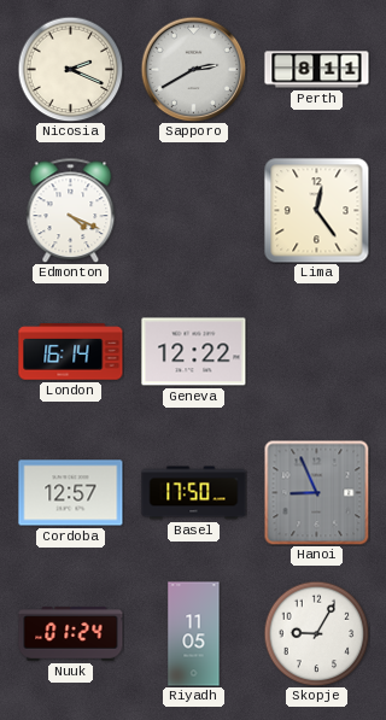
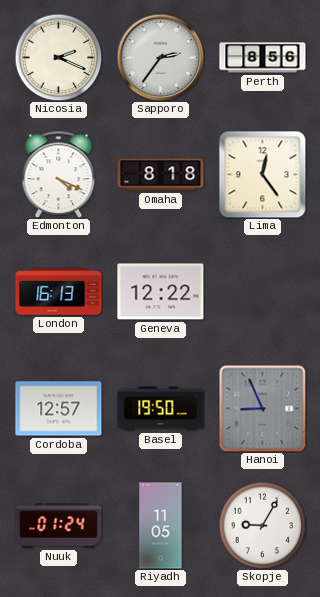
Sapporo: 2:40 -> 2:36 (160, 57)
Perth: 8:11 -> 8:56 (263, 58)
Omaha: none -> 8:18 (161, 175)
London: 16:14 -> 16:13 (59, 292)
Basel: 17:50 -> 19:50 (161, 409)
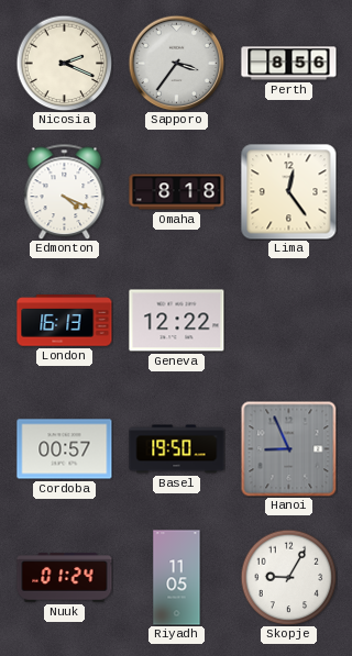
Sapporo: 2:36 -> 3:36 (176, 63)
Cordoba: 12:57 -> 00:57 (65, 449)
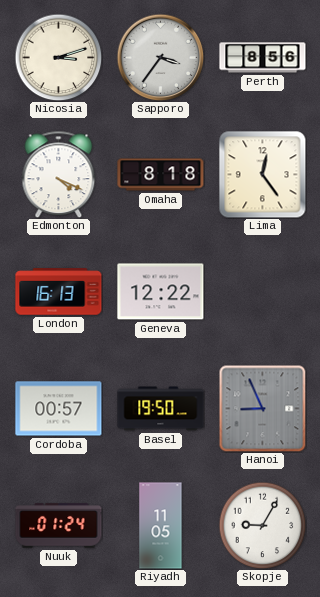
Nicosia: 2:19 -> 3:12 (58, 57)
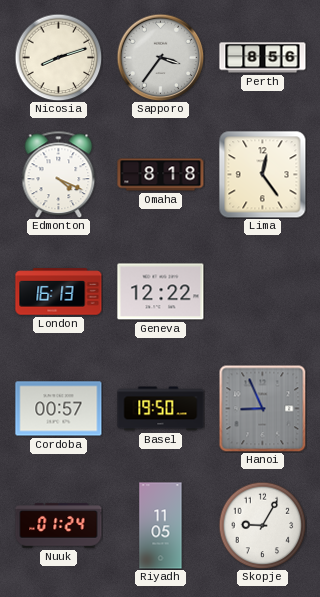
Nicosia: 3:12 -> 8:12 (58, 57)
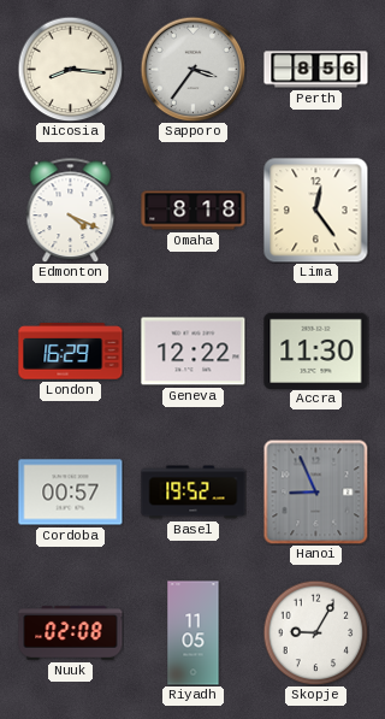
Nicosia: 8:12 -> 8:16 (70, 69)
London: 16:13 -> 16:29 (71, 352)
Accra: none -> 11:30 (316, 350)
Basel: 19:50 -> 19:52 (194, 493)
Nuuk: 01:24 -> 02:08 (71, 633)
